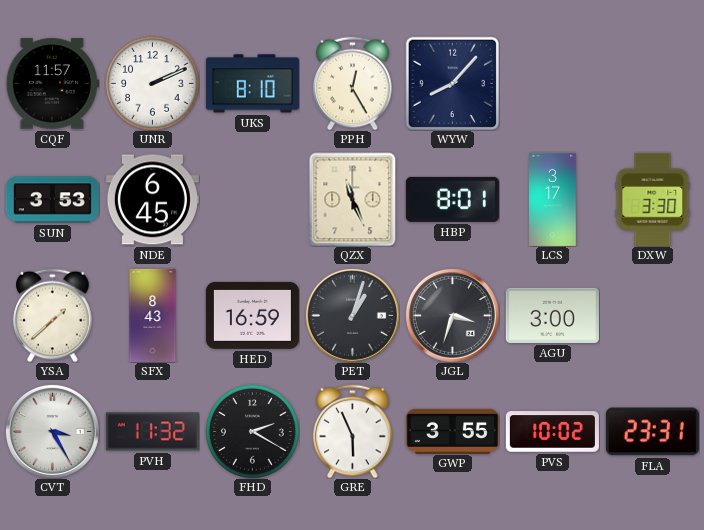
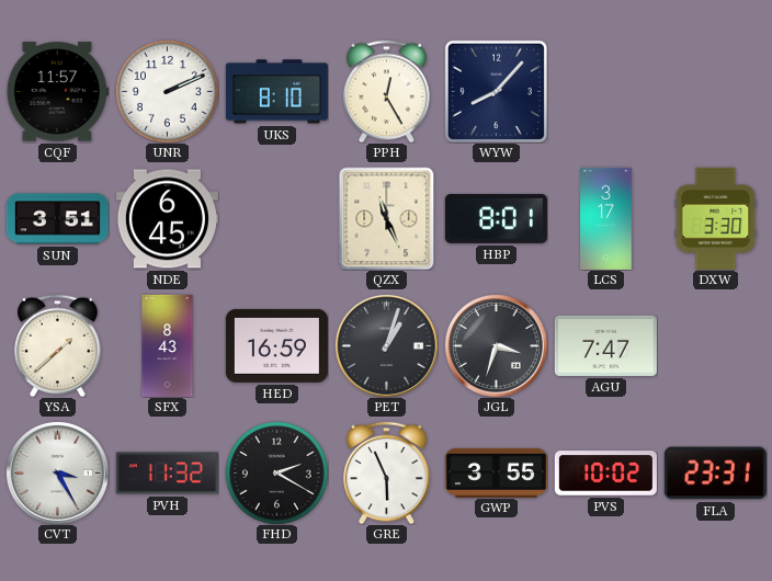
SUN: 3:53 -> 3:51 (57, 219)
AGU: 3:00 -> 7:47 (605, 345)
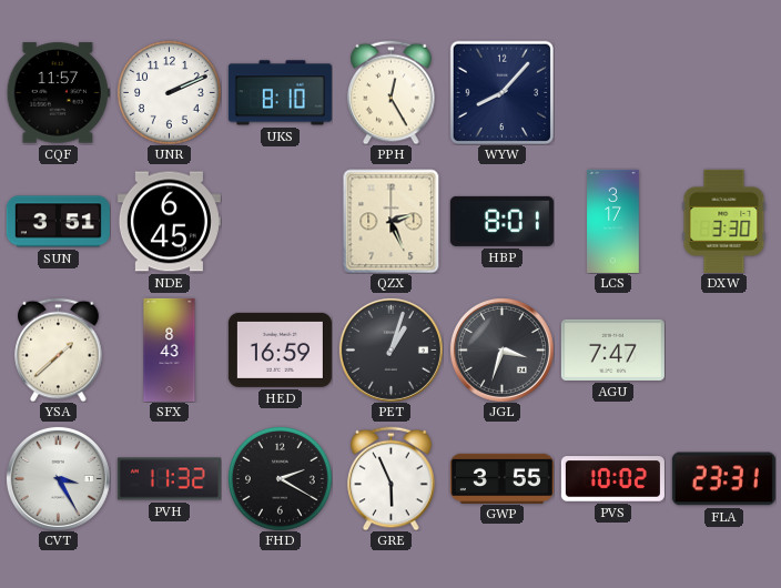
QZX: 11:26 -> 2:26 (392, 221)
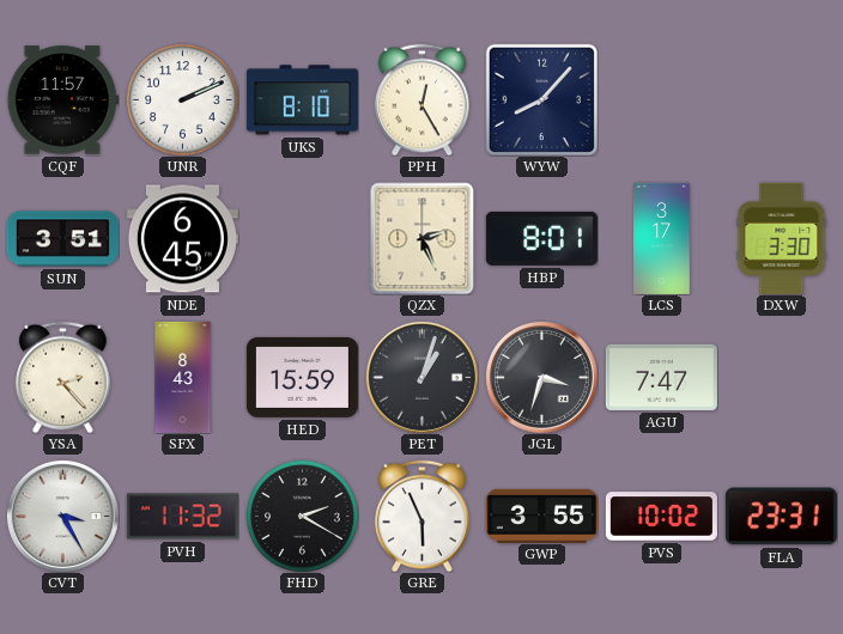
YSA: 1:38 -> 2:23 (63, 377)
HED: 16:59 -> 15:59 (302, 377)
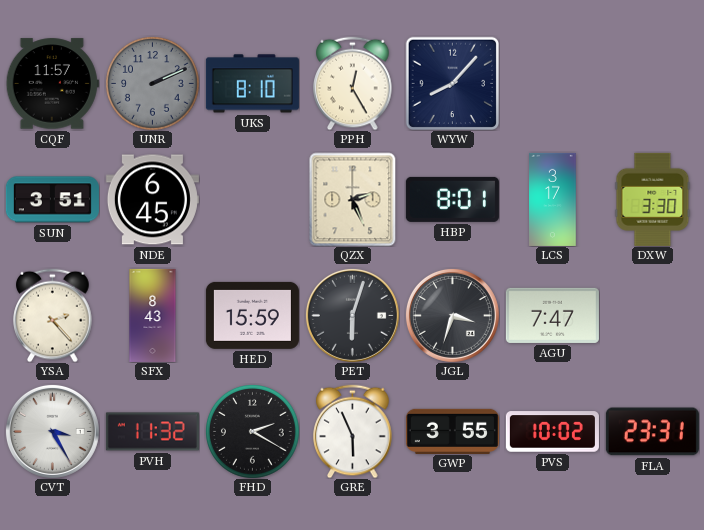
UNR dial: white -> grey (152, 83)
PET: 1:03 -> 6:03 (352, 315)
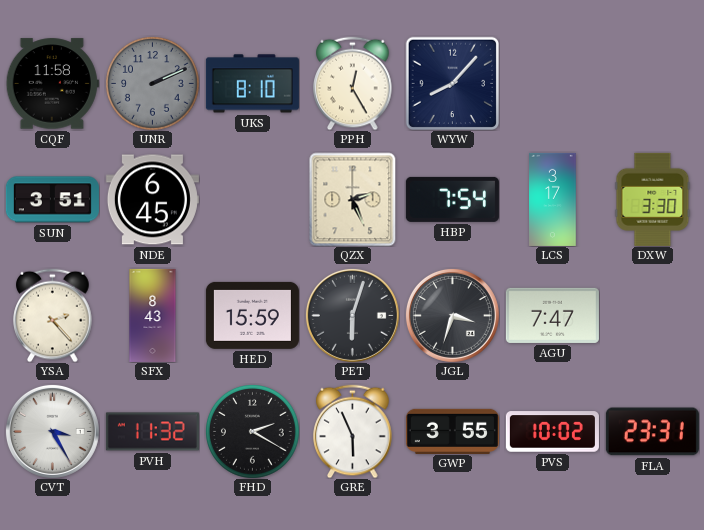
CQF: 11:57 -> 11:58 (52, 84)
HBP: 8:01 -> 7:54 (452, 199)
